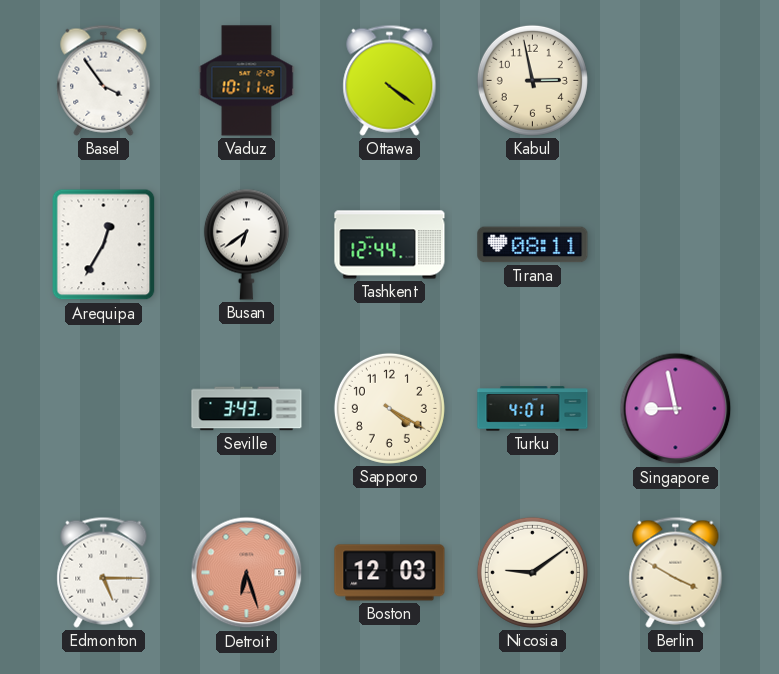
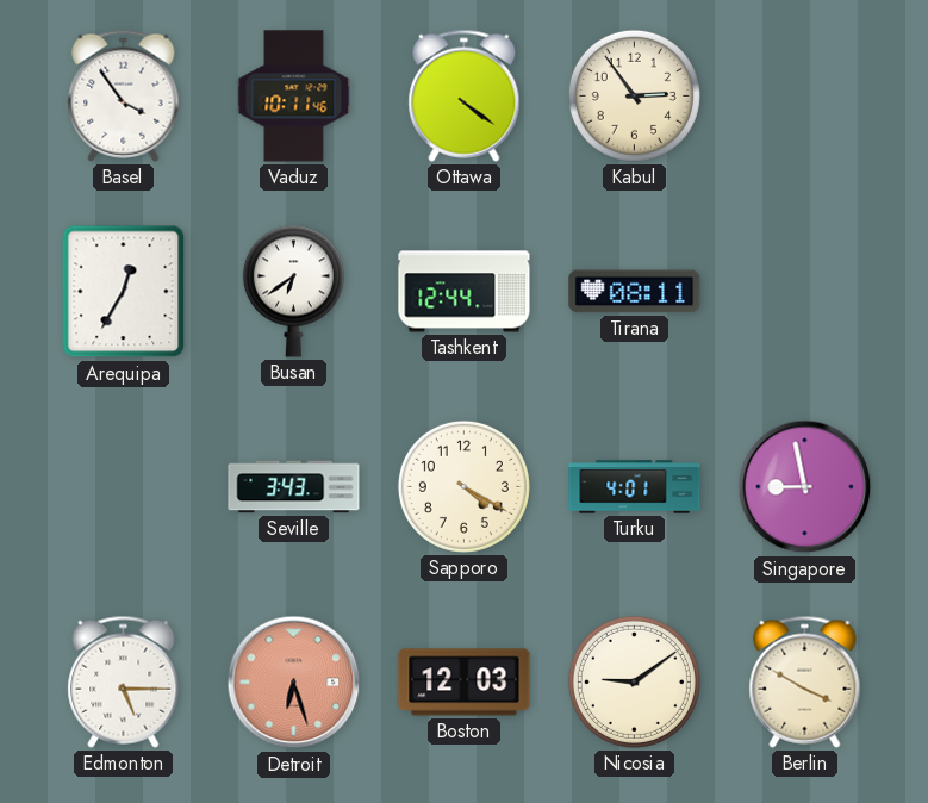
Kabul: 2:58 -> 2:54 (634, 95)
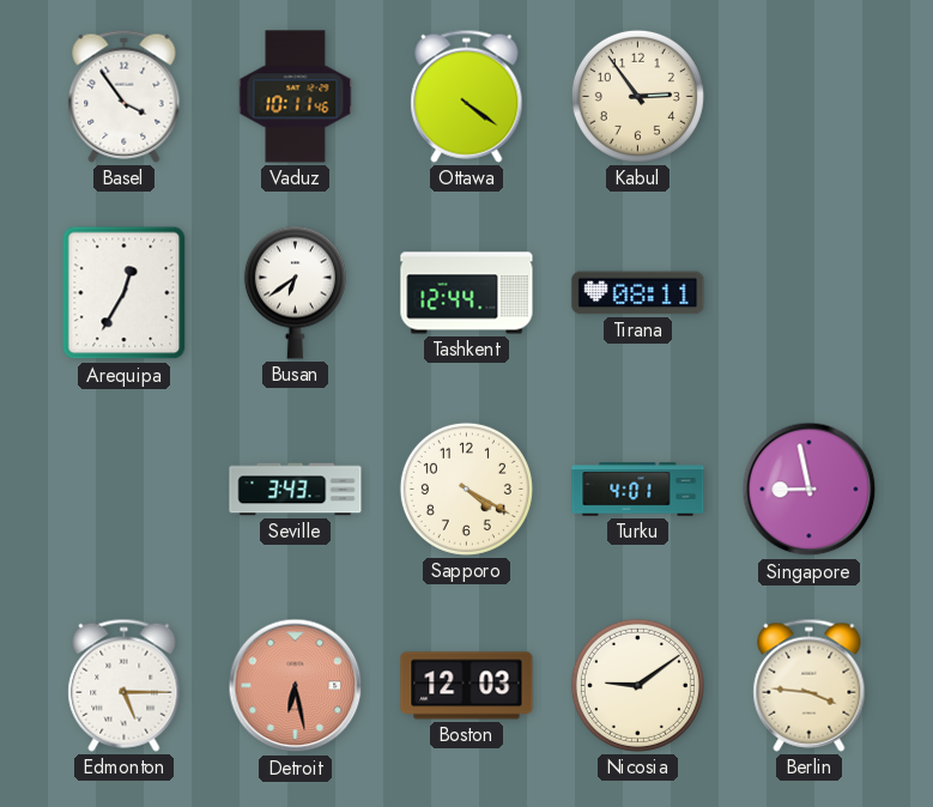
Detroit: 6:27 -> 6:28 (296, 686)
Berlin: 3:50 -> 3:46 (810, 685)
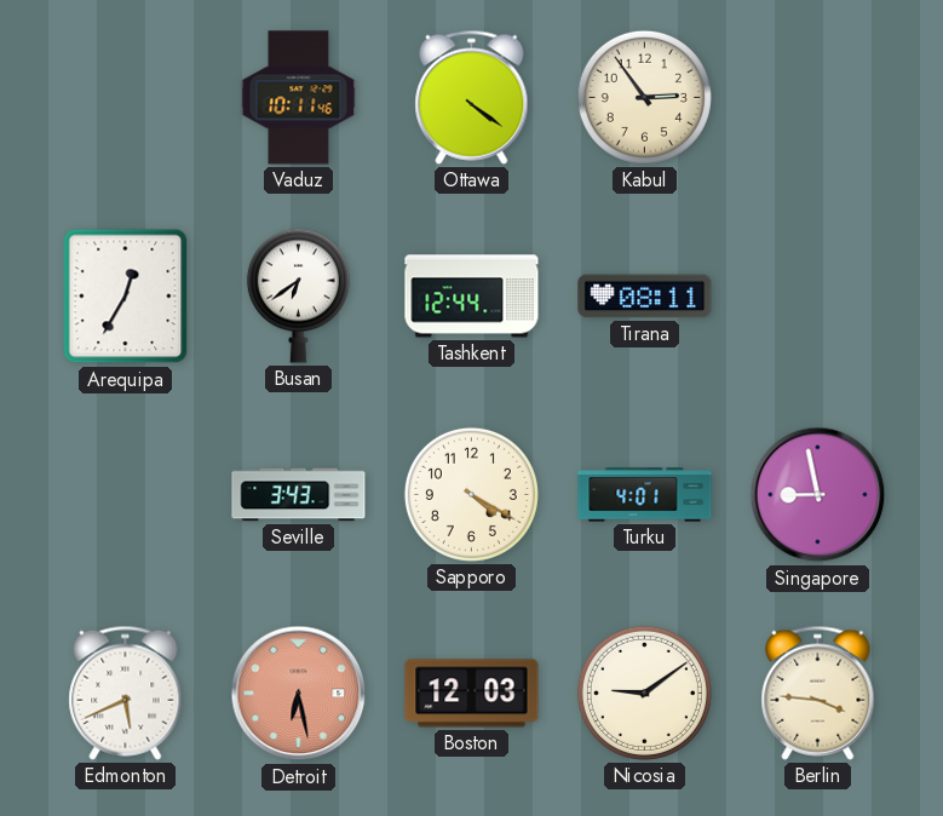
Basel: 3:54 -> none (125, 96)
Edmonton: 5:15 -> 5:41 (126, 693)
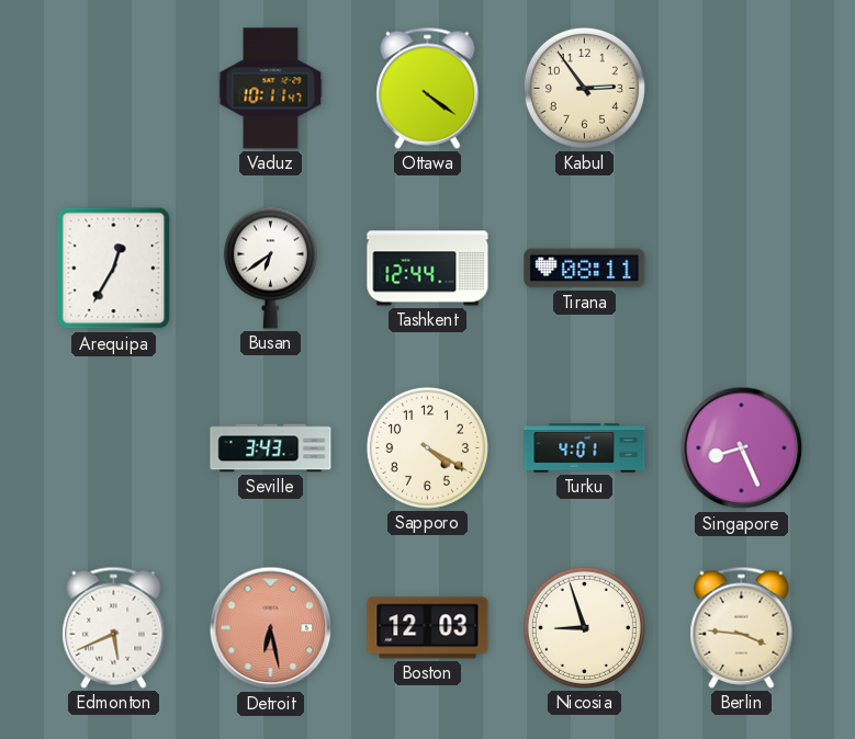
Vaduz: 10:11:46 -> 10:11:47 (271, 89)
Singapore: 8:58 -> 8:26 (742, 448)
Nicosia: 9:09 -> 8:57 (584, 627)
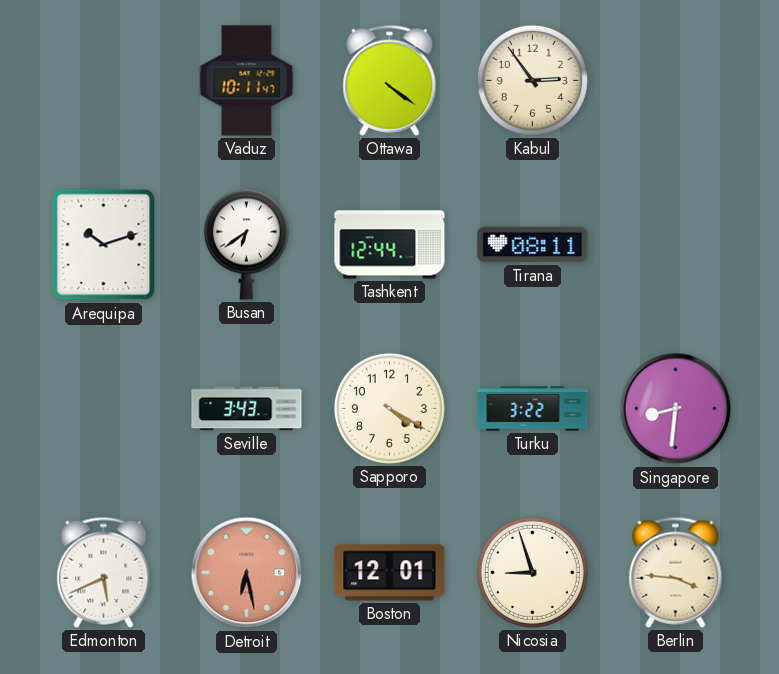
Arequipa: 12:35 -> 10:12 (104, 245)
Turku: 4:01 -> 3:22 (533, 409)
Singapore: 8:26 -> 8:31 (676, 409)
Boston: 12:03 -> 12:01 (390, 573)
